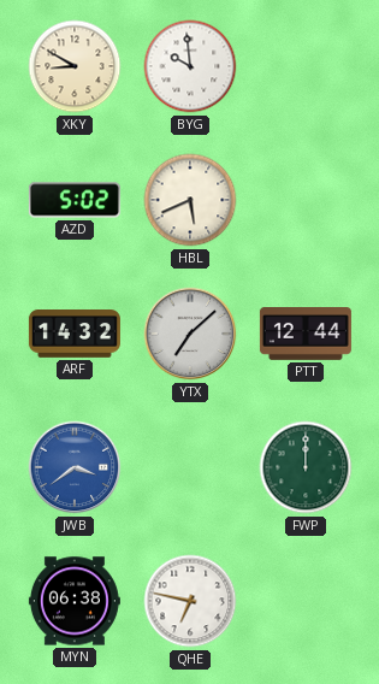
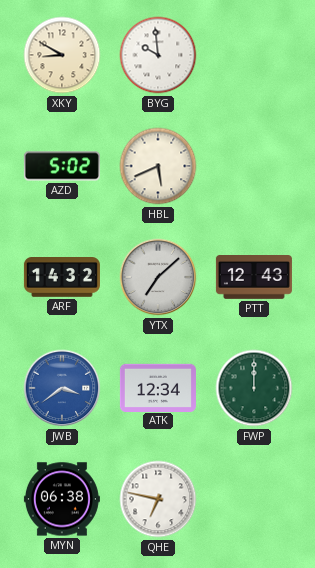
PTT: 12:44 -> 12:43 (254, 278)
ATK: none -> 12:34 (158, 387)
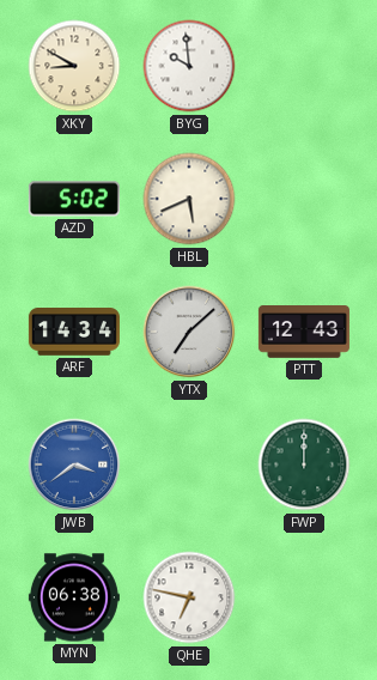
ARF: 14:32 -> 14:34 (74, 332)
ATK: 12:34 -> none (158, 387)
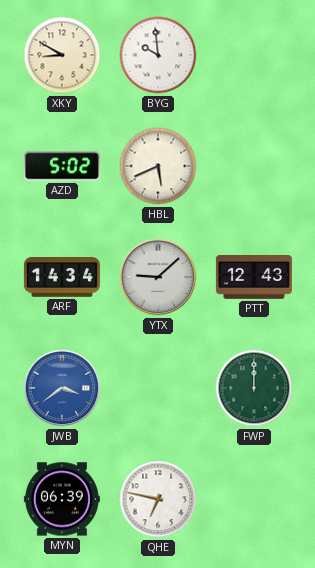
YTX: 7:08 -> 9:08 (158, 277)
MYN: 06:38 -> 06:39 (62, 499)
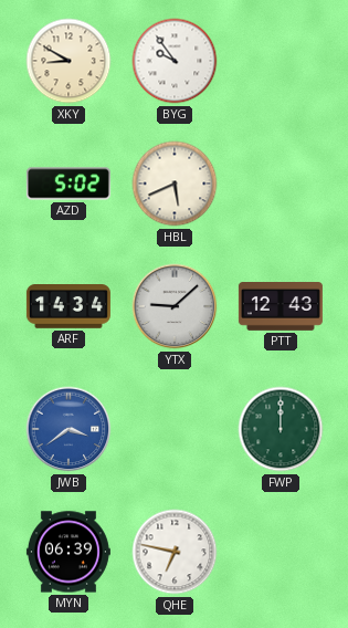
BYG: 9:59 -> 9:54 (175, 61)
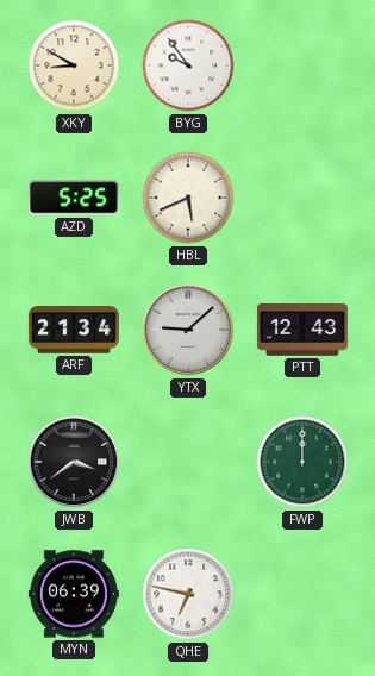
AZD: 5:02 -> 5:25 (74, 198)
ARF: 14:34 -> 21:34 (74, 330)
JWB dial: blue -> black (74, 462)
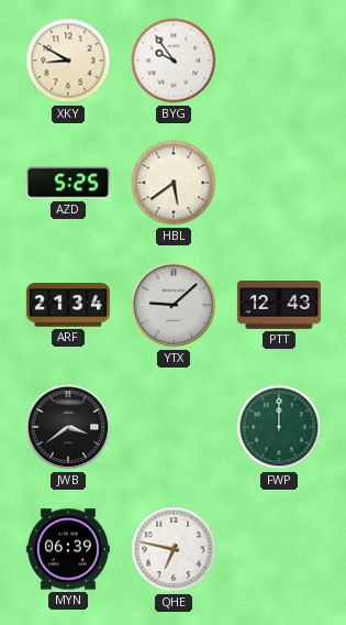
HBL: 5:41 -> 5:39 (174, 183)
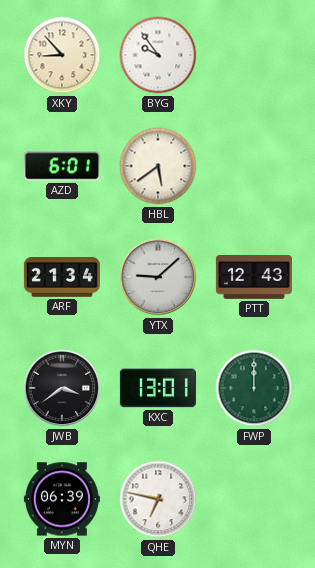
XKY: 8:50 -> 8:53 (62, 55)
AZD: 5:25 -> 6:01 (62, 166)
KXC: none -> 13:01 (158, 388)
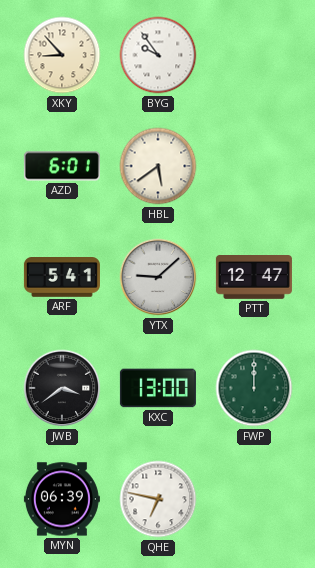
ARF: 21:34 -> 5:41 (62, 277)
PTT: 12:43 -> 12:47 (254, 278)
KXC: 13:01 -> 13:00 (158, 388)
